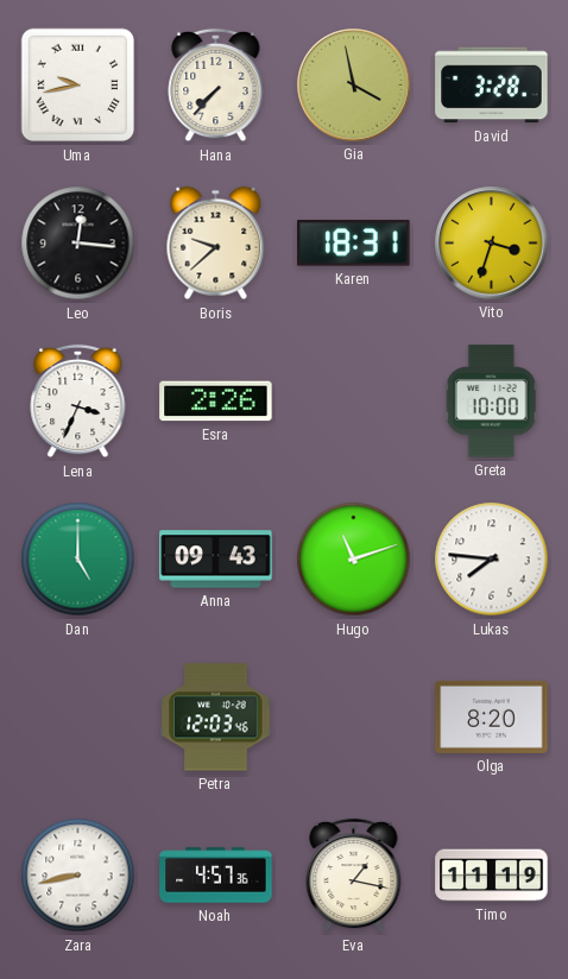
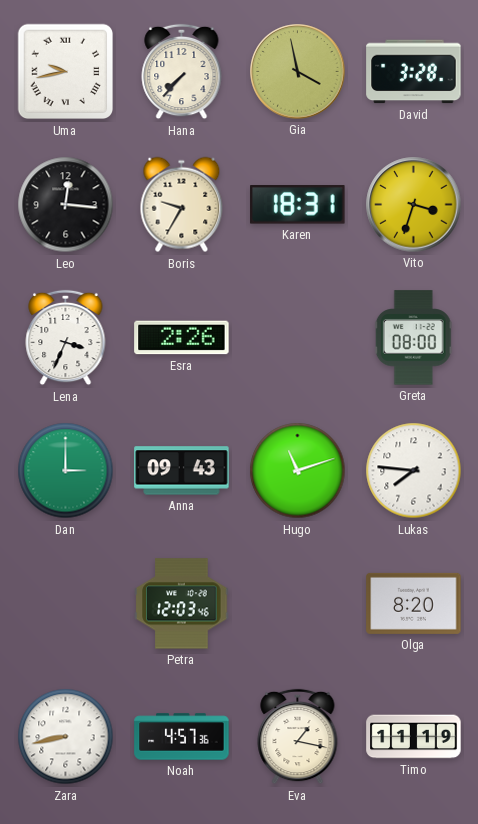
Boris: 9:38 -> 9:35 (182, 205)
Greta: 10:00 -> 08:00 (413, 338)
Dan: 5:00 -> 3:00 (66, 471)
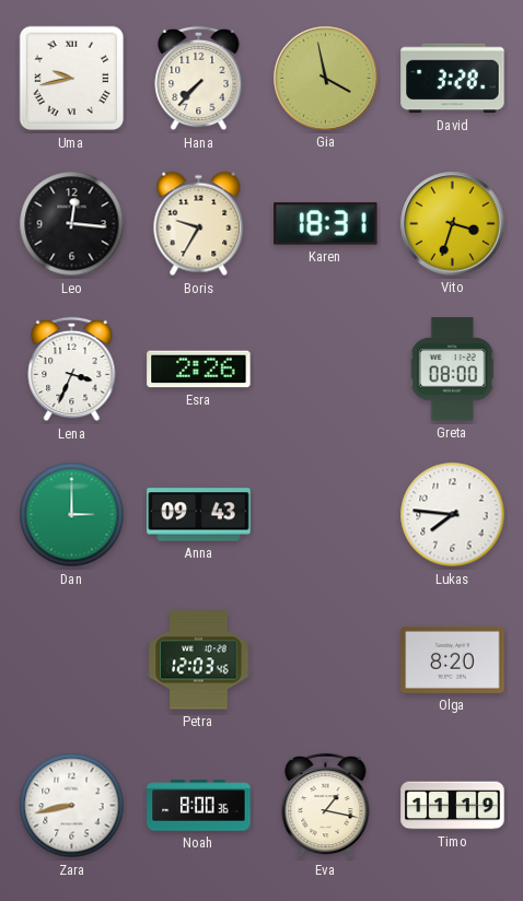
Hugo: 11:12 -> none (298, 471)
Noah: 4:57 -> 8:00 (199, 806)
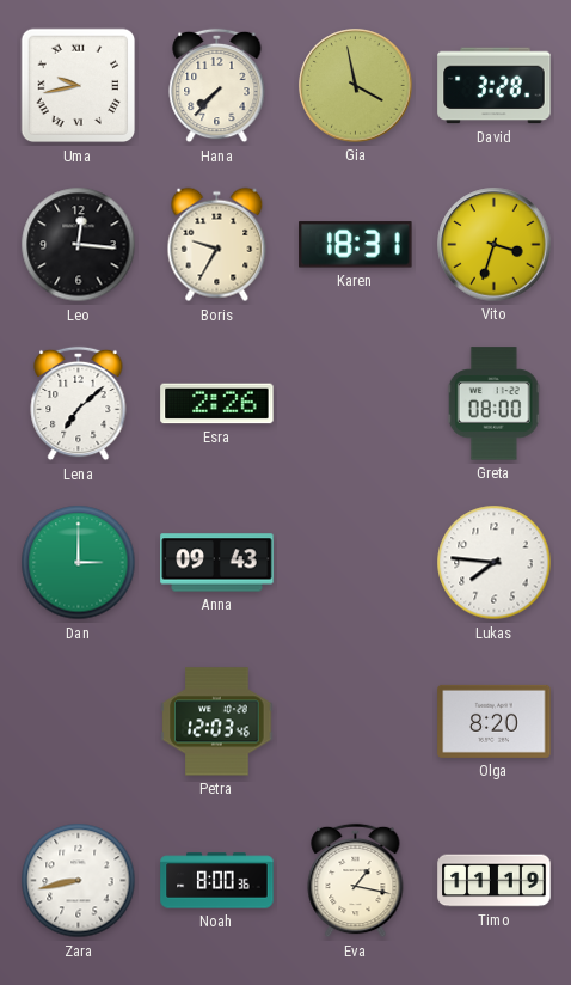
Lena: 3:34 -> 7:08 (79, 404)
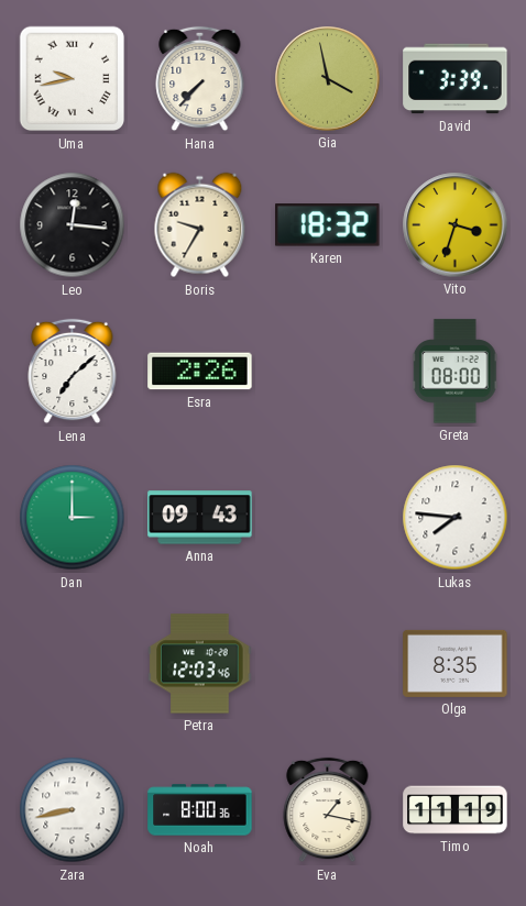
David: 3:28 -> 3:39 (456, 79)
Karen: 18:31 -> 18:32 (328, 225)
Olga: 8:20 -> 8:35 (456, 663)
